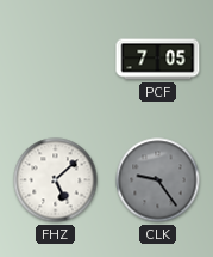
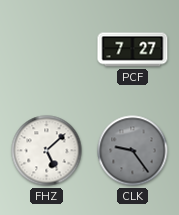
PCF: 7:05 -> 7:27 (133, 50)
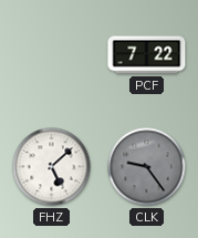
PCF: 7:27 -> 7:22 (147, 55)
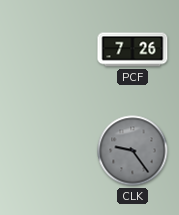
PCF: 7:22 -> 7:26 (133, 50)
FHZ: 5:08 -> none (52, 167)
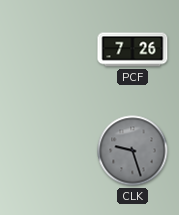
CLK: 9:24 -> 9:27 (133, 151)
